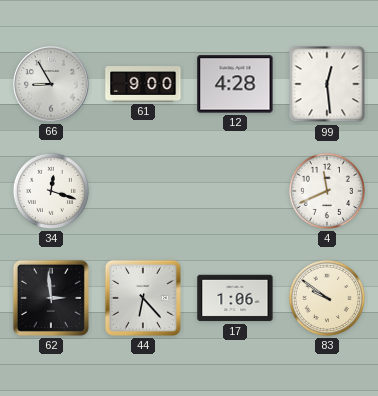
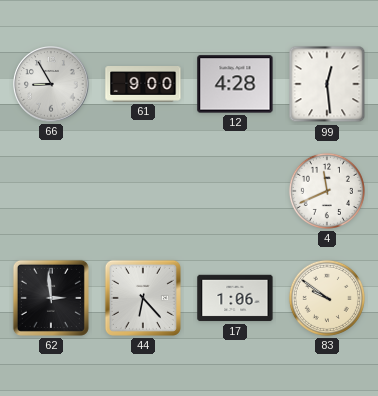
34: 12:18 -> none (51, 191)
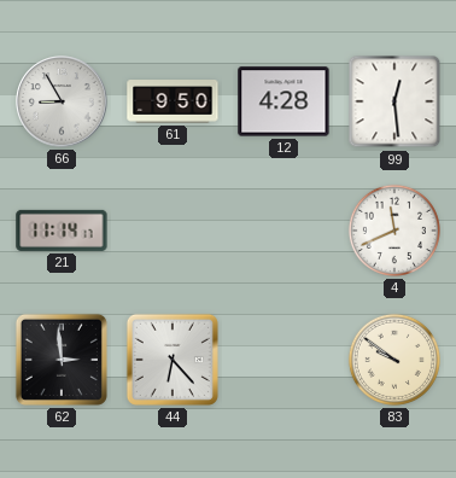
61: 9:00 -> 9:50 (173, 101)
21: none -> 11:14 (62, 231)
17: 1:06 -> none (235, 298)
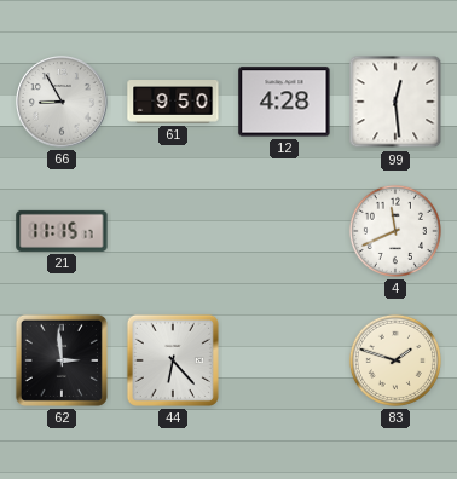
21: 11:14 -> 11:15 (62, 231)
83: 9:51 -> 1:48 (395, 360)
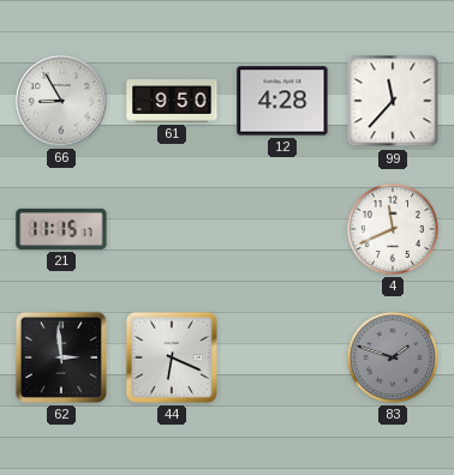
99: 12:29 -> 11:37 (393, 101)
44: 6:23 -> 6:19 (172, 357)
83 dial: cream -> grey (393, 357)
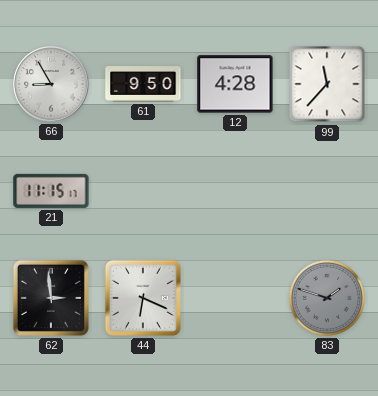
4: 11:41 -> none (393, 229)
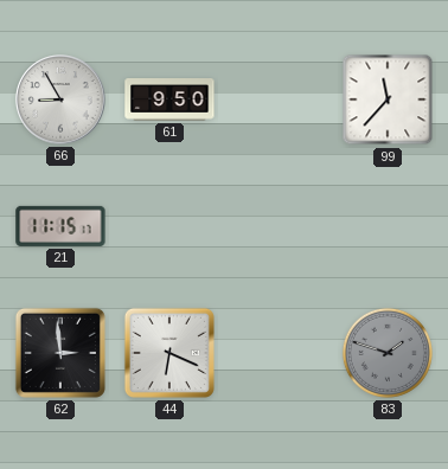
12: 4:28 -> none (235, 84)
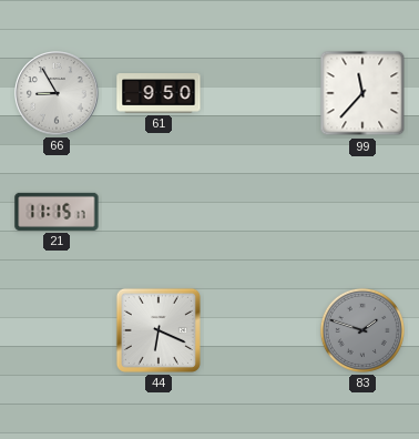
62: 2:59 -> none (60, 353)
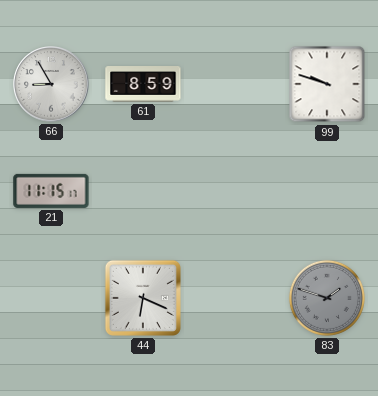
61: 9:50 -> 8:59 (143, 84)
99: 11:37 -> 9:48 (327, 84)
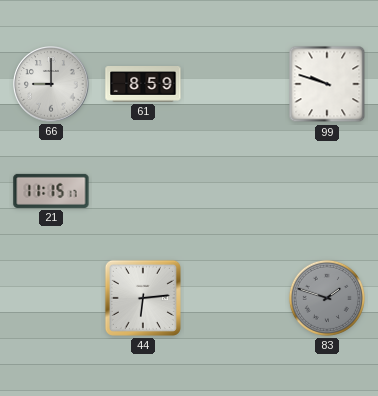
66: 8:55 -> 9:00 (51, 84)
44: 6:19 -> 6:14 (143, 298)
